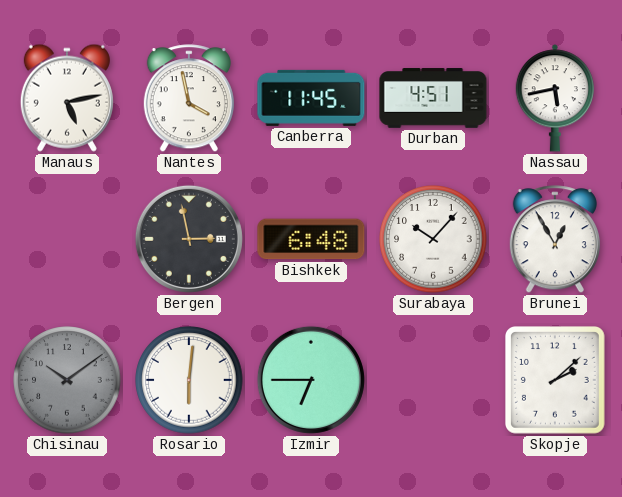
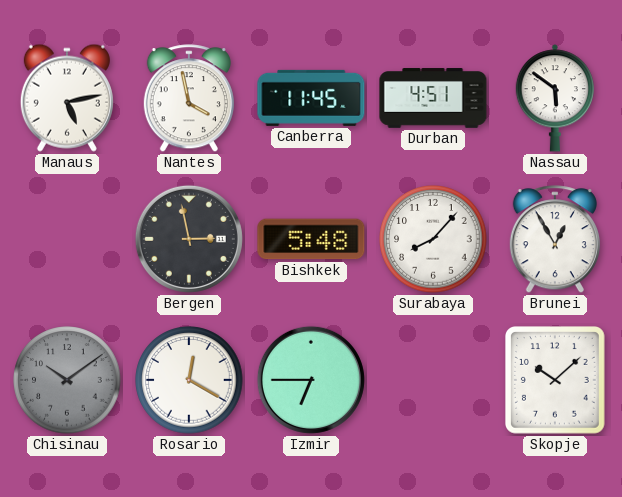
Nassau: 5:43 -> 5:51 (554, 98)
Bishkek: 6:48 -> 5:48 (311, 239)
Surabaya: 10:07 -> 8:07 (433, 239)
Rosario: 6:01 -> 12:20 (189, 380)
Skopje: 2:08 -> 10:08 (556, 381)
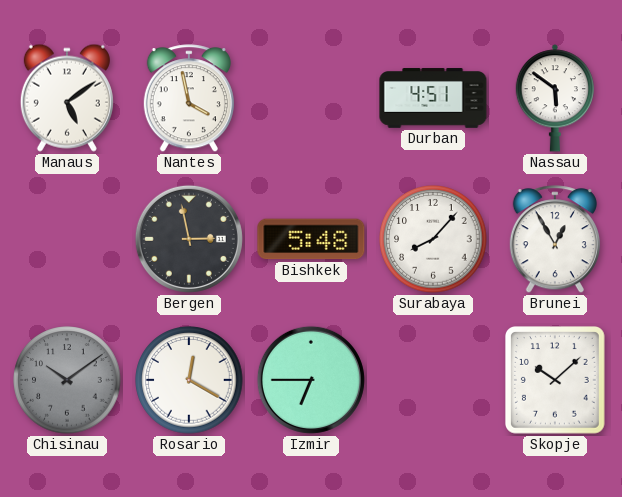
Manaus: 5:13 -> 5:09 (67, 98)
Canberra: 11:45 -> none (311, 98)
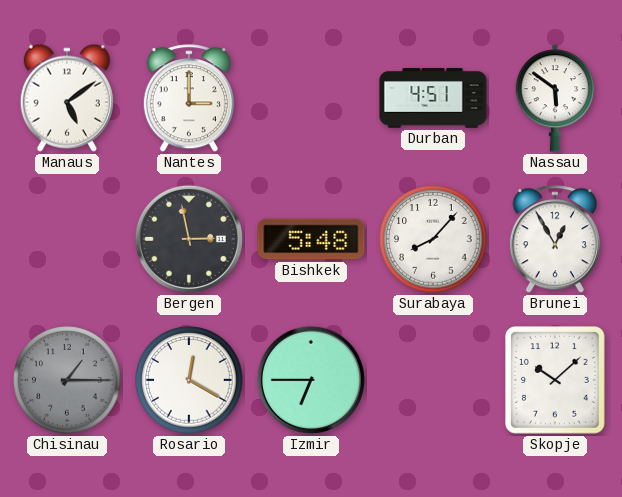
Nantes: 3:58 -> 3:00 (189, 99)
Chisinau: 10:09 -> 1:15 (67, 380)
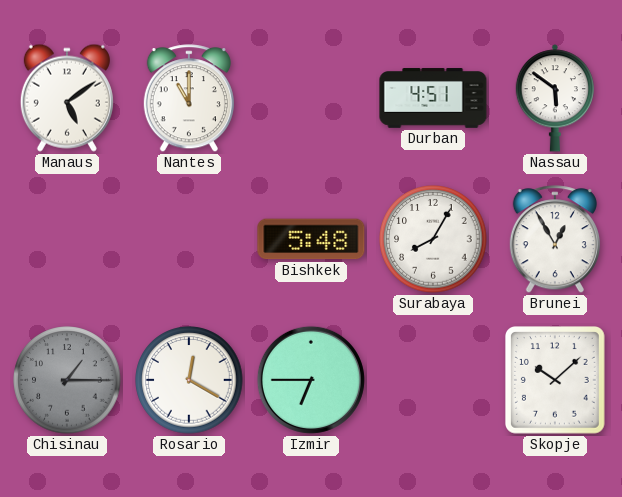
Nantes: 3:00 -> 11:00 (189, 99)
Bergen: 2:58 -> none (189, 239)
Surabaya: 8:07 -> 8:05 (433, 239)
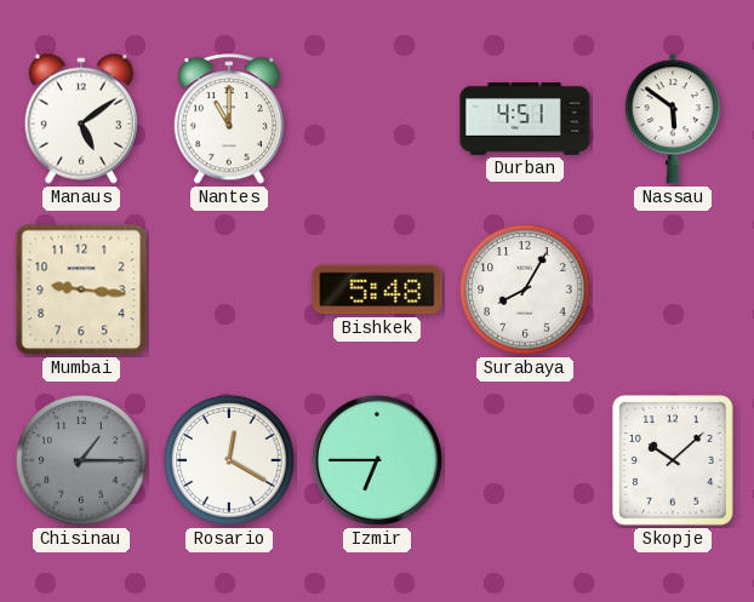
Mumbai: none -> 9:16 (81, 289)
Brunei: 12:55 -> none (555, 240)
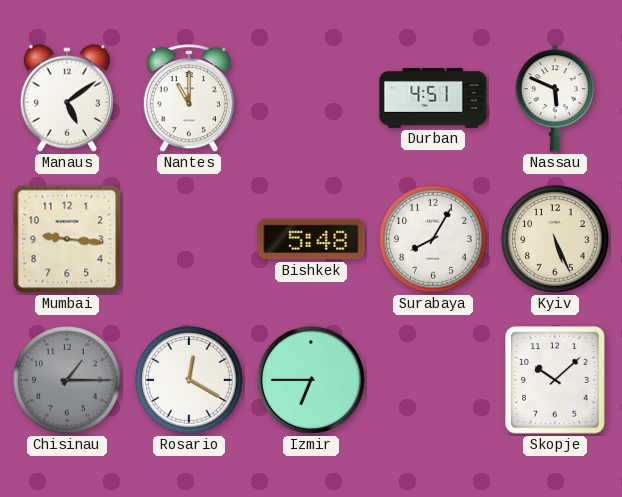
Nassau: 5:51 -> 5:49 (554, 98)
Kyiv: none -> 5:26 (555, 239)
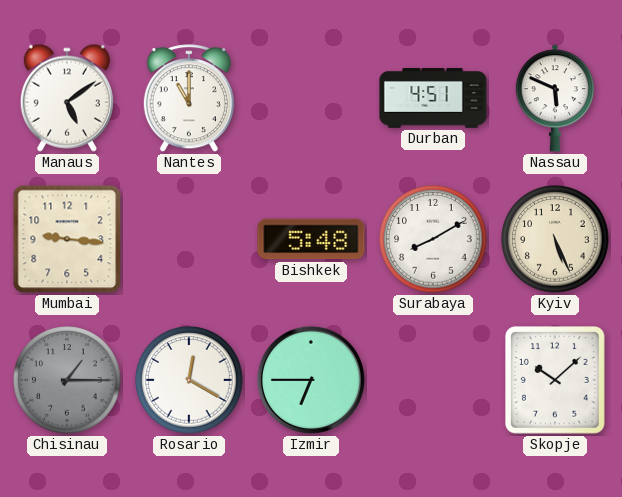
Surabaya: 8:05 -> 8:10 (433, 239)
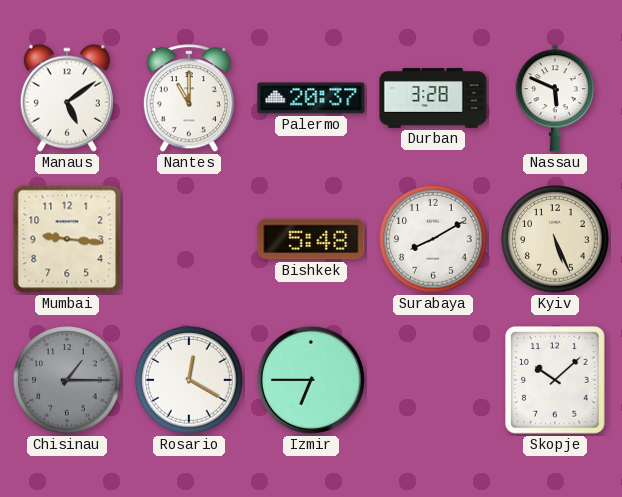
Palermo: none -> 20:37 (311, 98)
Durban: 4:51 -> 3:28 (433, 98)
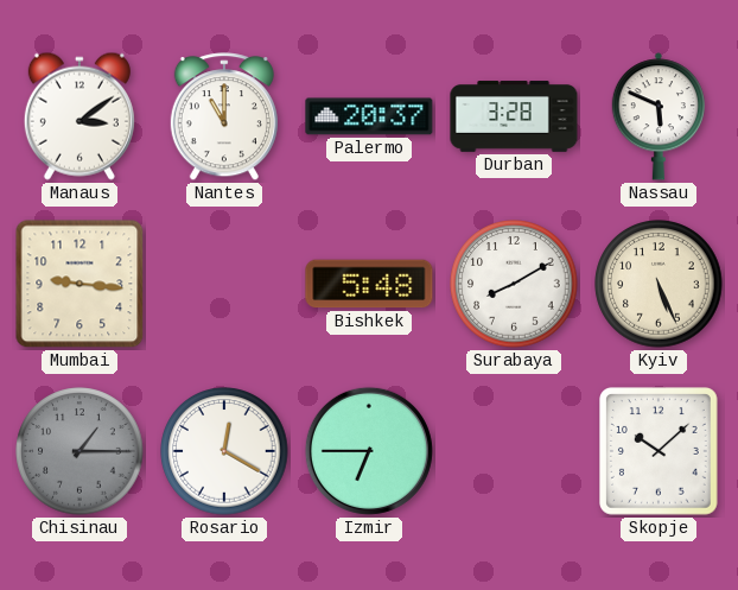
Manaus: 5:09 -> 3:09 (79, 116)
